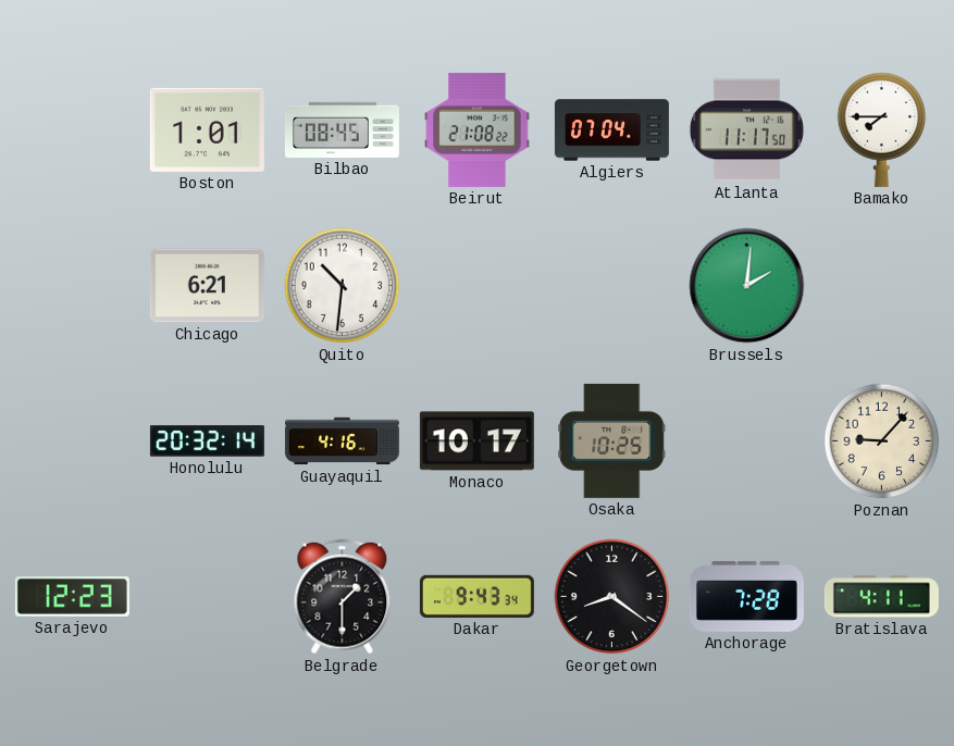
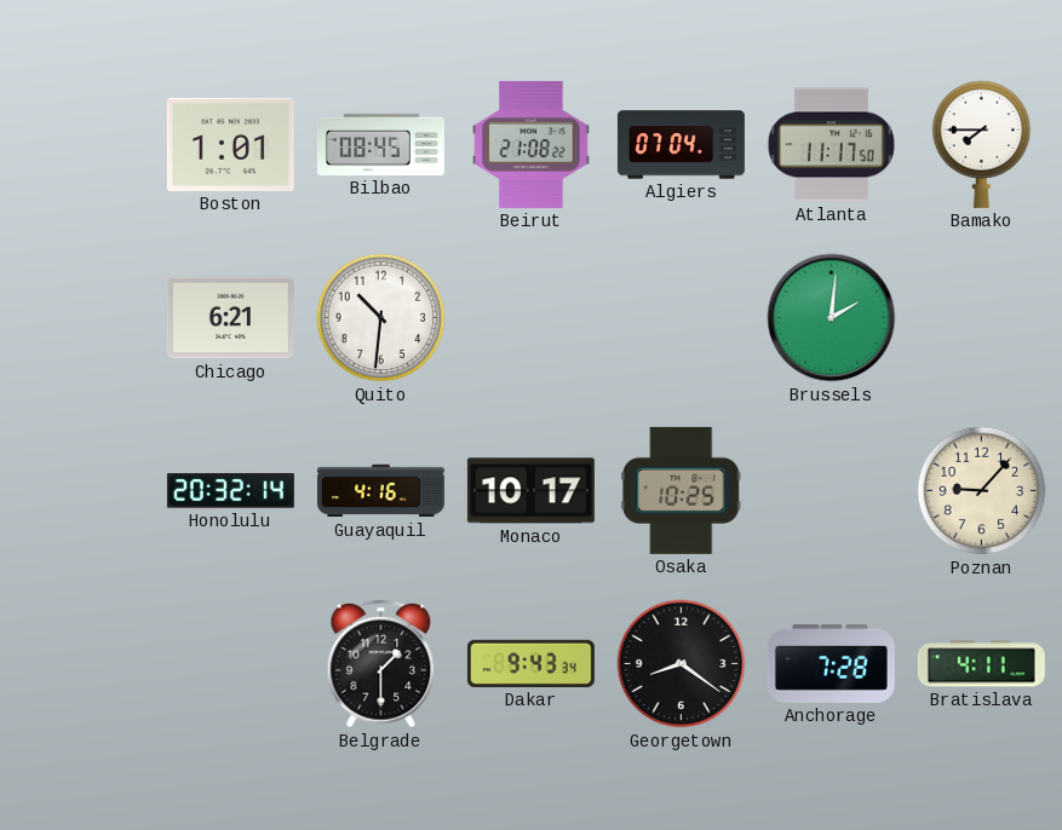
Sarajevo: 12:23 -> none (72, 597)
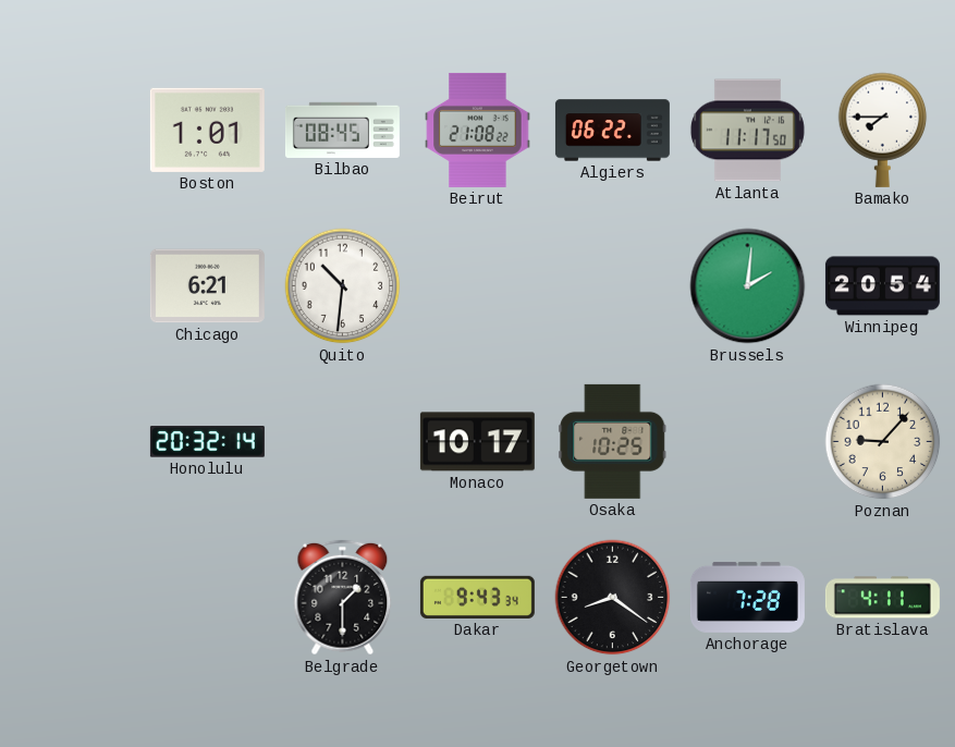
Algiers: 07:04 -> 06:22 (612, 131)
Winnipeg: none -> 20:54 (882, 286)
Guayaquil: 4:16 -> none (380, 491)
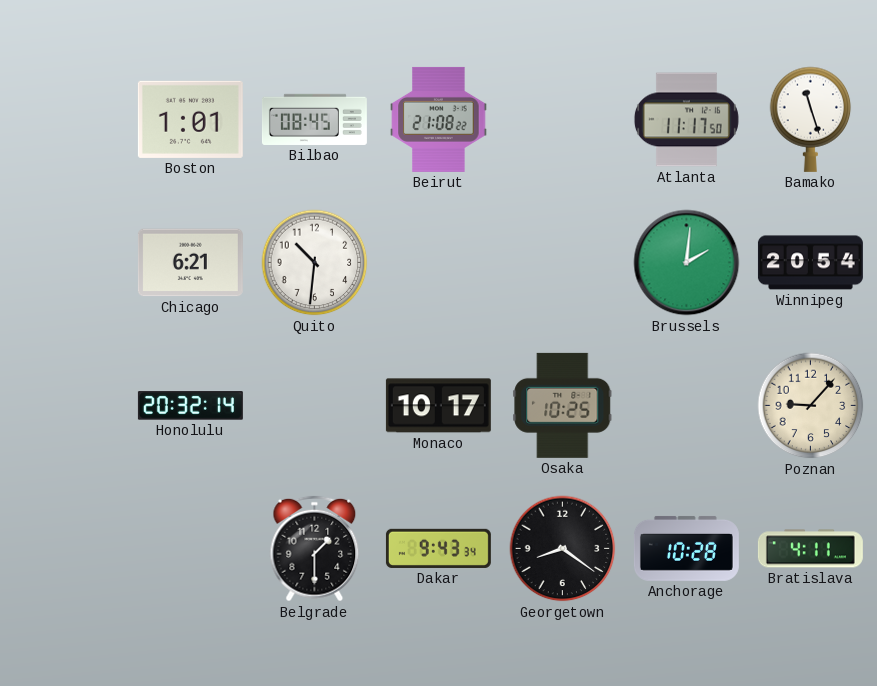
Algiers: 06:22 -> none (612, 131)
Bamako: 7:45 -> 11:27 (811, 119)
Anchorage: 7:28 -> 10:28 (686, 548)
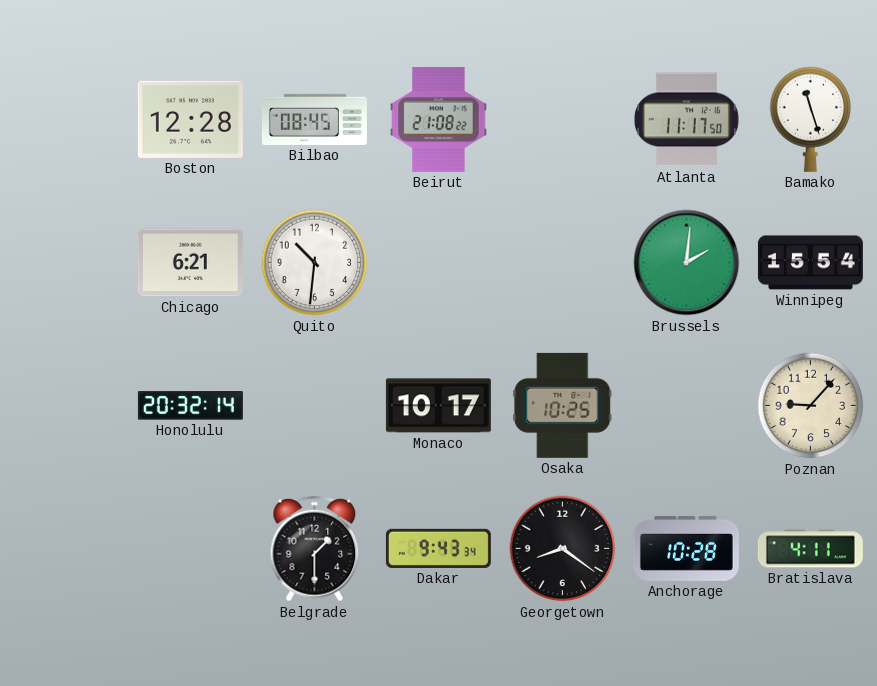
Boston: 1:01 -> 12:28 (190, 119)
Winnipeg: 20:54 -> 15:54 (810, 263)
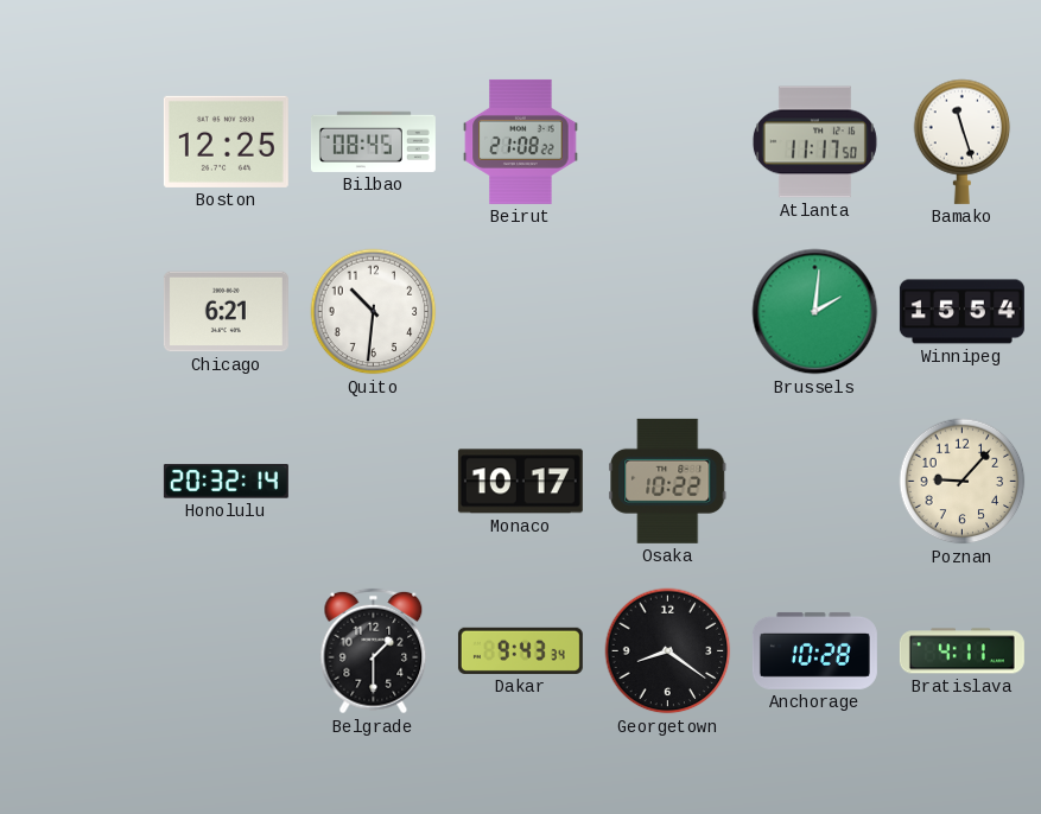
Boston: 12:28 -> 12:25 (226, 141)
Osaka: 10:25 -> 10:22 (668, 481)
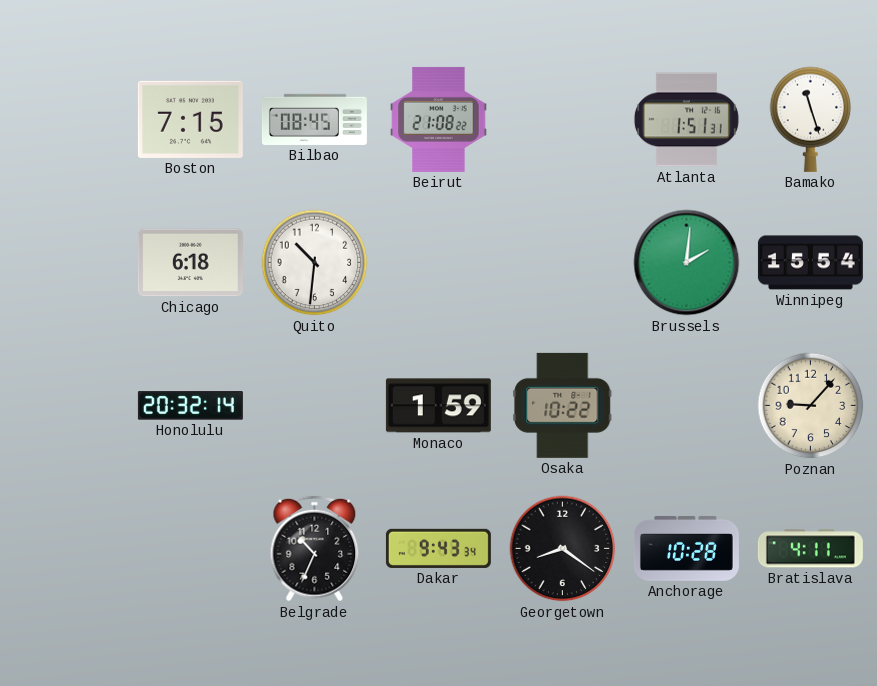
Boston: 12:25 -> 7:15 (190, 119)
Atlanta: 11:17 -> 1:51 (686, 120)
Chicago: 6:21 -> 6:18 (190, 263)
Monaco: 10:17 -> 1:59 (438, 406)
Belgrade: 1:30 -> 10:34 (315, 549)
